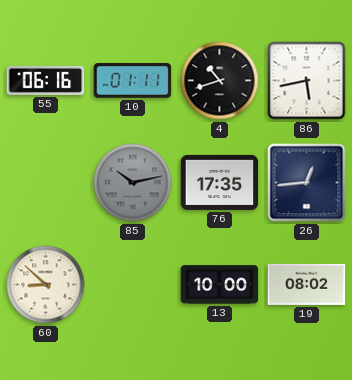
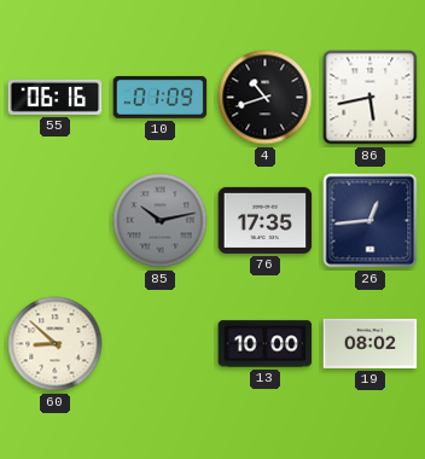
10: 01:11 -> 01:09 (161, 98)
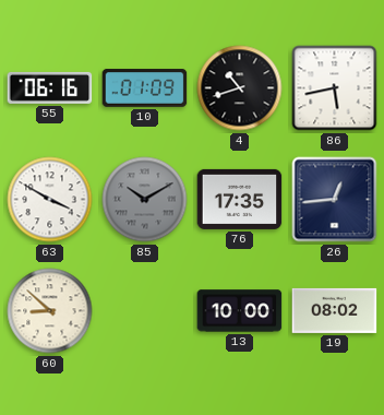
63: none -> 3:50 (50, 200)
85: 10:13 -> 10:10 (145, 200)
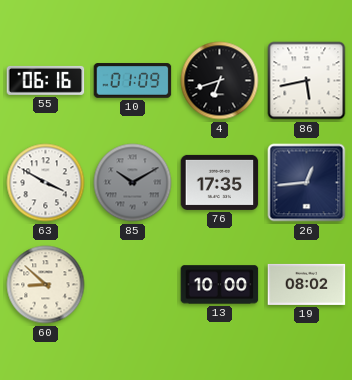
4: 10:42 -> 6:42 (220, 81)
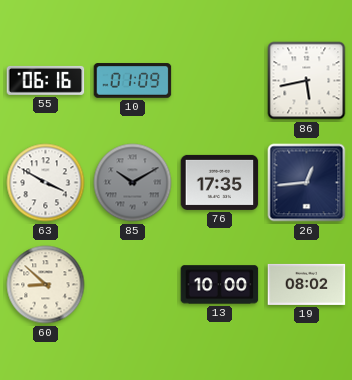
4: 6:42 -> none (220, 81)
